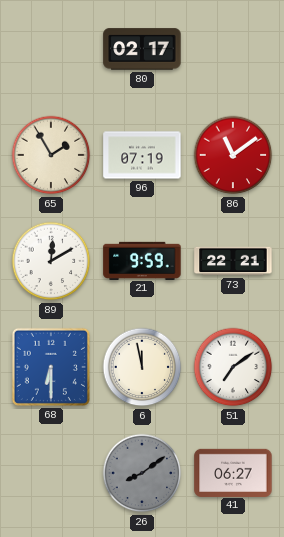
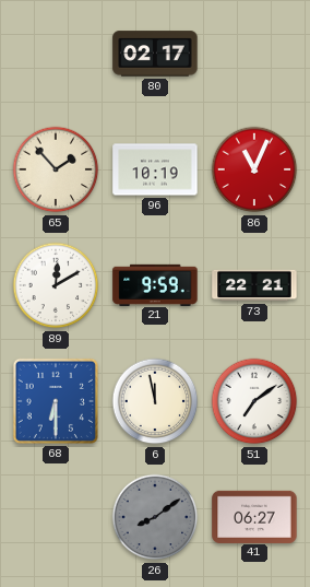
65: 1:55 -> 1:53 (56, 169)
96: 07:19 -> 10:19 (155, 169)
86: 11:09 -> 11:04 (254, 169)
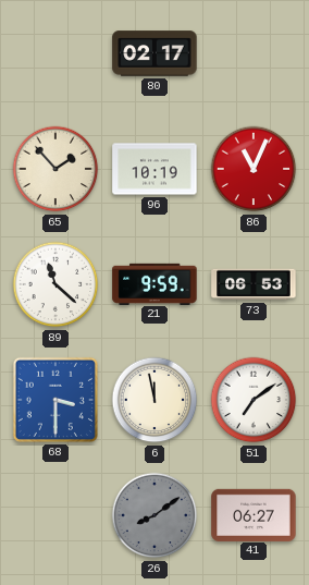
89: 12:10 -> 11:22 (55, 284)
73: 22:21 -> 06:53 (254, 284)
68: 6:30 -> 3:30 (55, 400)
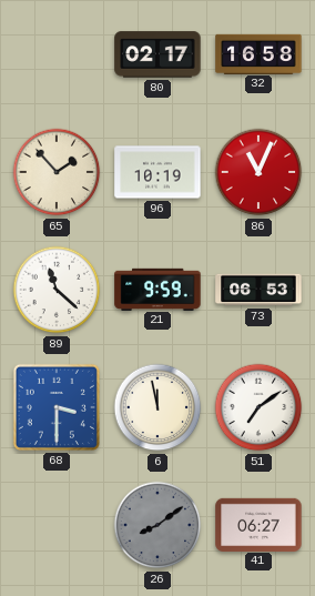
32: none -> 16:58 (258, 53)
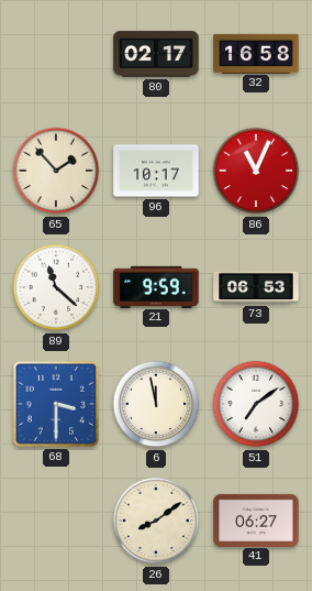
96: 10:19 -> 10:17 (156, 171)
26 dial: grey -> cream (156, 521)
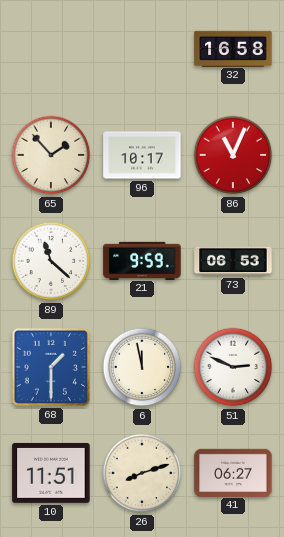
80: 02:17 -> none (156, 54)
68: 3:30 -> 1:30 (51, 367)
51: 7:09 -> 2:49 (233, 367)
10: none -> 11:51 (51, 473)
26: 8:09 -> 8:12 (142, 473)
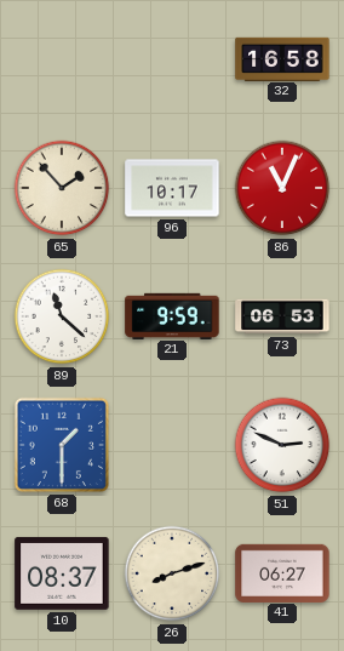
6: 11:58 -> none (142, 367)
10: 11:51 -> 08:37 (62, 573)
